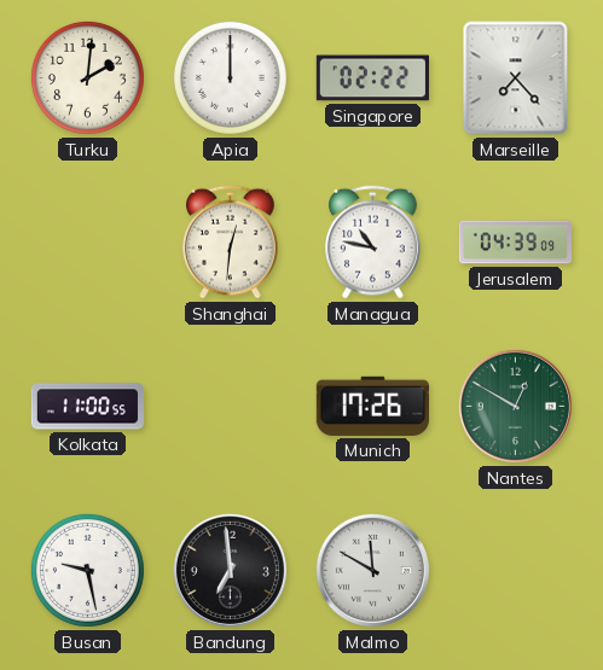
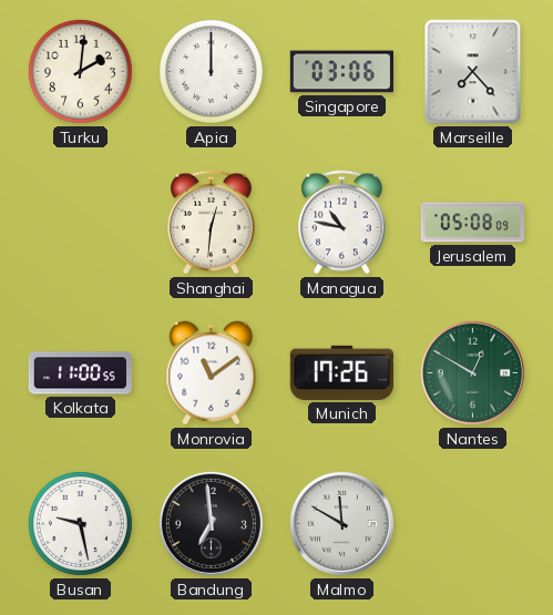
Singapore: 02:22 -> 03:06 (341, 72)
Jerusalem: 04:39 -> 05:08 (472, 223)
Monrovia: none -> 11:09 (212, 373)
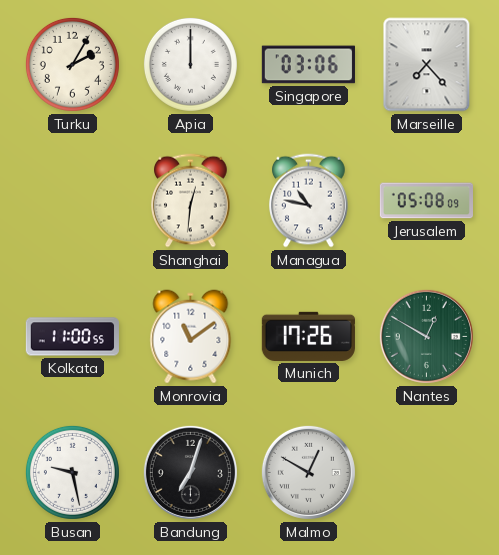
Turku: 2:01 -> 2:05 (72, 64)
Bandung: 6:59 -> 7:03 (190, 472)
Malmo: 11:50 -> 12:50 (308, 472)
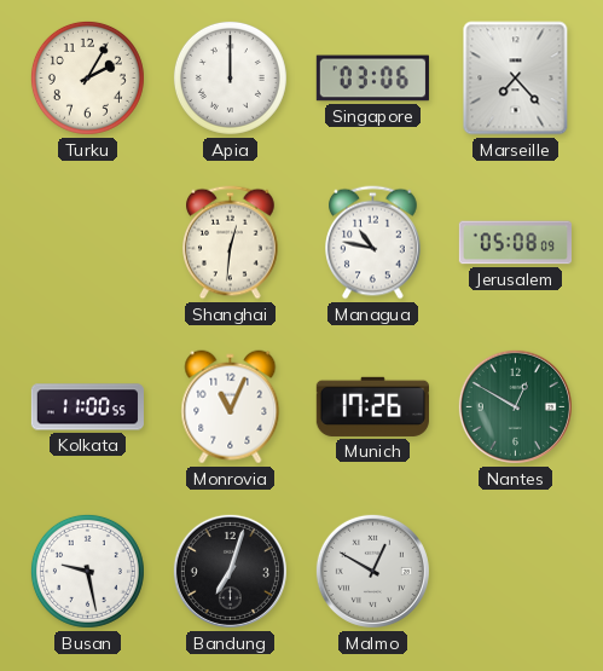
Monrovia: 11:09 -> 11:04 (231, 407)
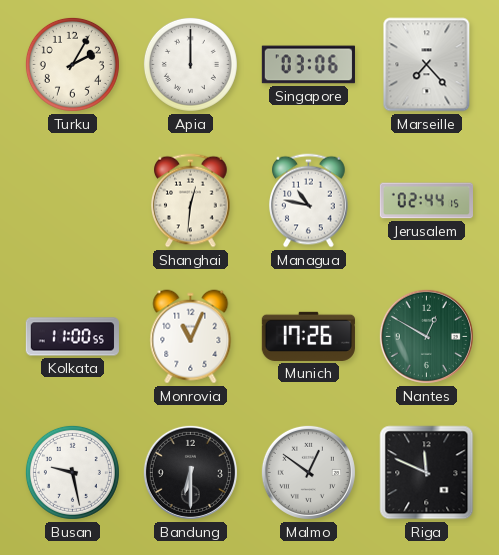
Jerusalem: 05:08 -> 02:44 (426, 201)
Bandung: 7:03 -> 6:30 (190, 472)
Malmo: 12:50 -> 12:51 (308, 472)
Riga: none -> 11:49 (427, 473)
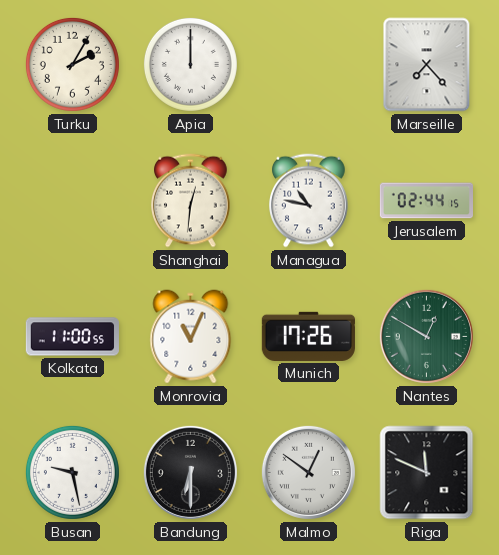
Singapore: 03:06 -> none (308, 65)
